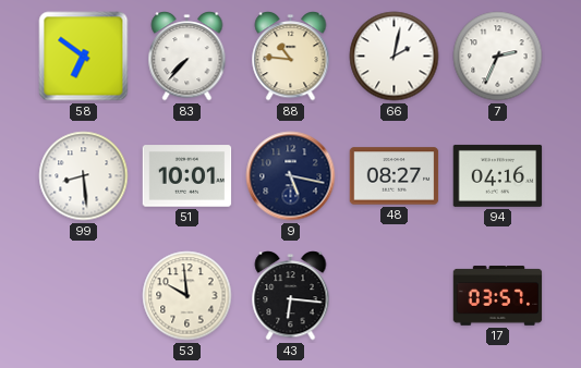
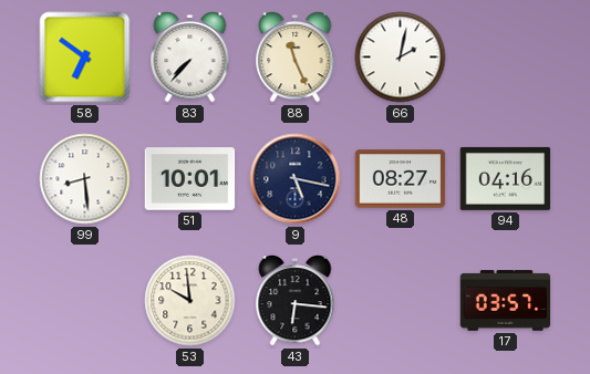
88: 10:46 -> 11:26 (296, 58)
7: 2:34 -> none (498, 57)
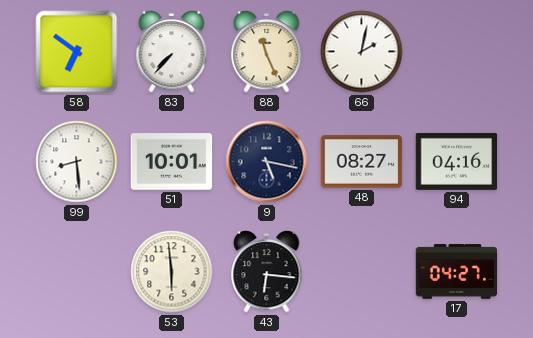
53: 9:59 -> 5:59 (172, 272)
17: 03:57 -> 04:27 (457, 272)
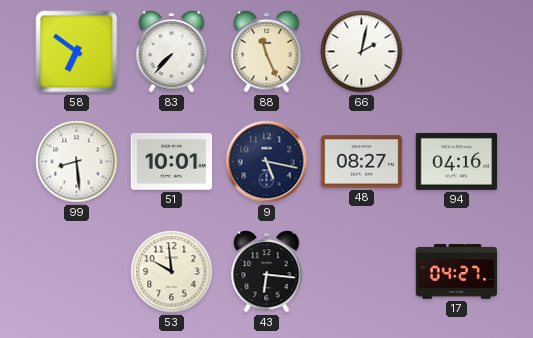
53: 5:59 -> 9:59 (172, 272)
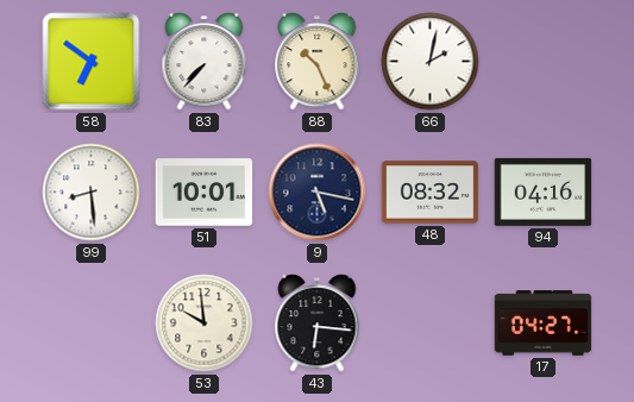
88: 11:26 -> 10:26 (318, 62)
48: 08:27 -> 08:32 (431, 193)
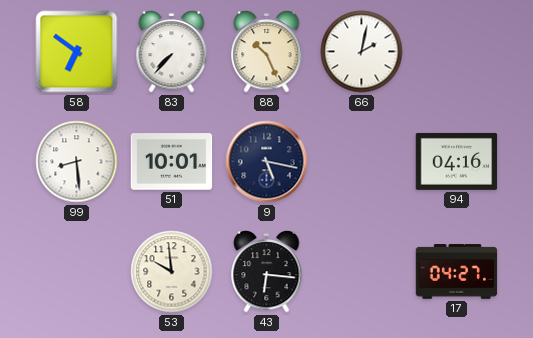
48: 08:32 -> none (431, 193)
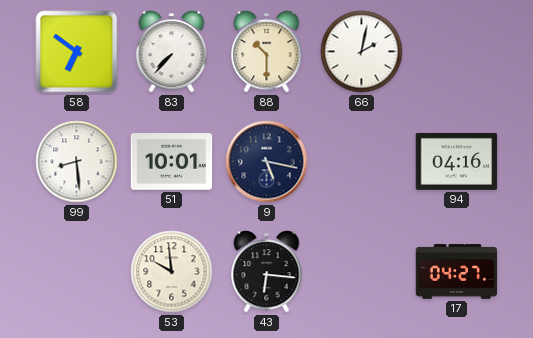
88: 10:26 -> 10:30 (267, 52)
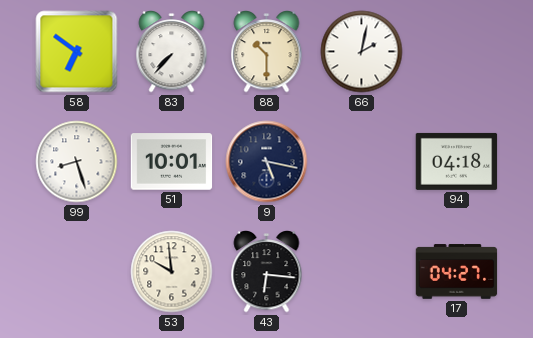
99: 8:29 -> 8:27 (77, 162)
94: 04:16 -> 04:18 (457, 161)
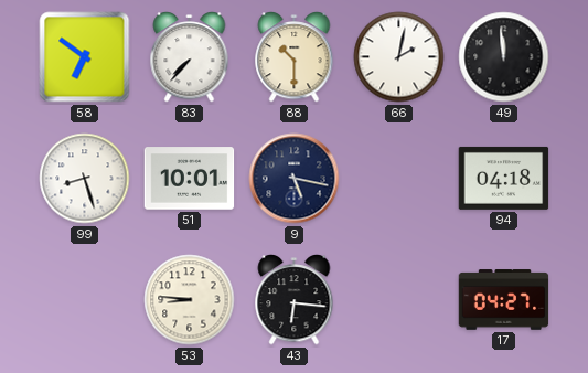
49: none -> 11:59 (504, 57)
53: 9:59 -> 8:46 (190, 300)
